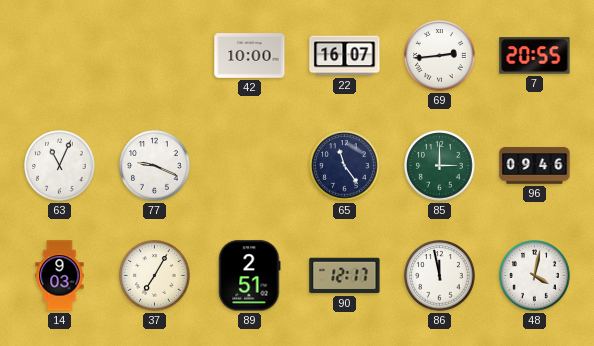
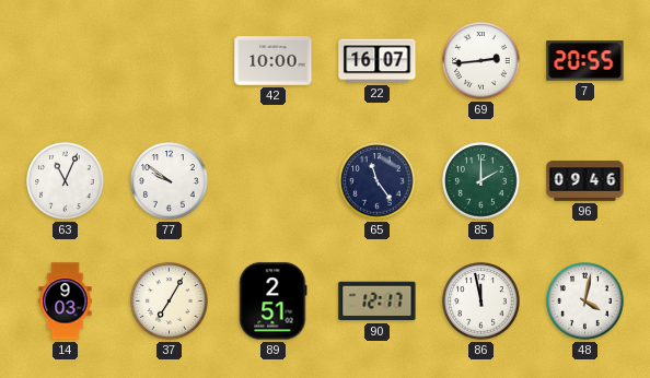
77: 9:19 -> 9:51 (170, 181)
85: 3:00 -> 2:00 (481, 181)
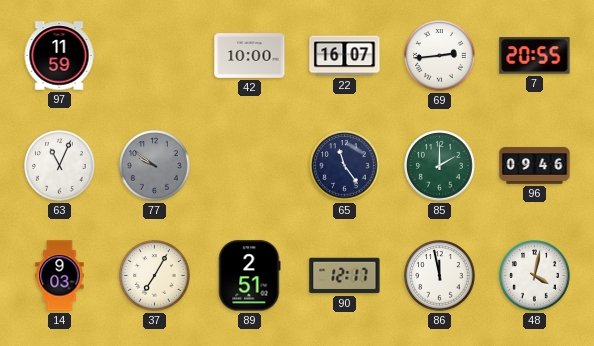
97: none -> 11:59 (59, 56)
77 dial: white -> grey (155, 166)
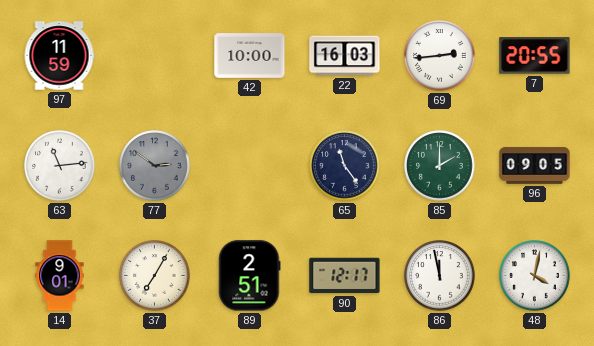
22: 16:07 -> 16:03 (345, 56)
63: 11:04 -> 11:14 (60, 166)
77: 9:51 -> 2:51 (155, 166)
96: 09:46 -> 09:05 (535, 166)
14: 9:03 -> 9:01 (60, 276)
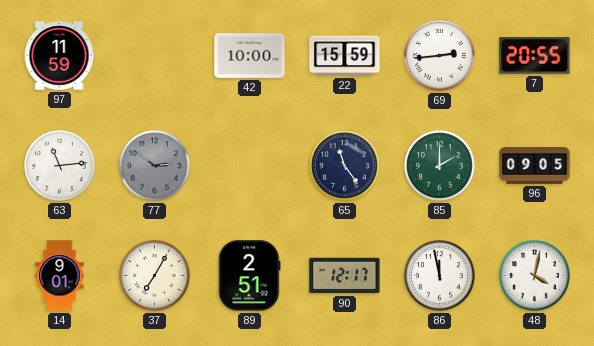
22: 16:03 -> 15:59 (345, 56)
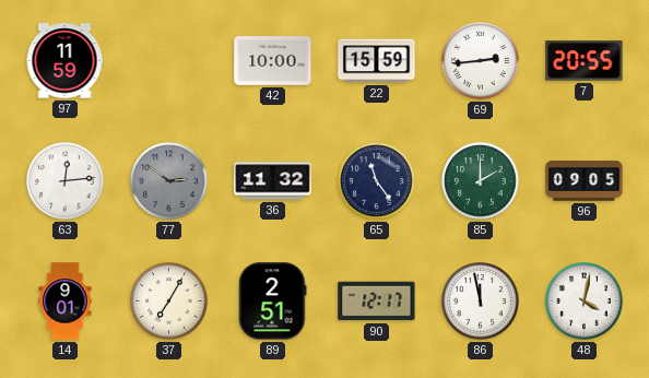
63: 11:14 -> 12:14 (66, 181)
36: none -> 11:32 (273, 181)
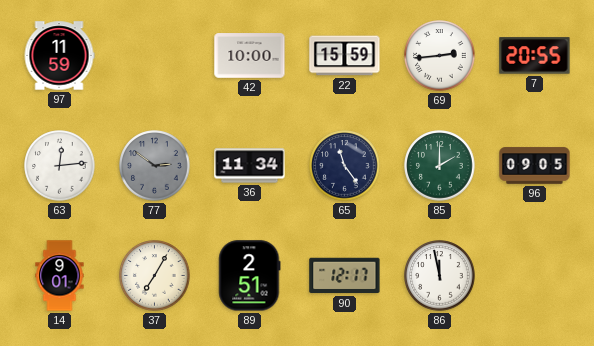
36: 11:32 -> 11:34 (250, 166)
48: 4:02 -> none (585, 302)
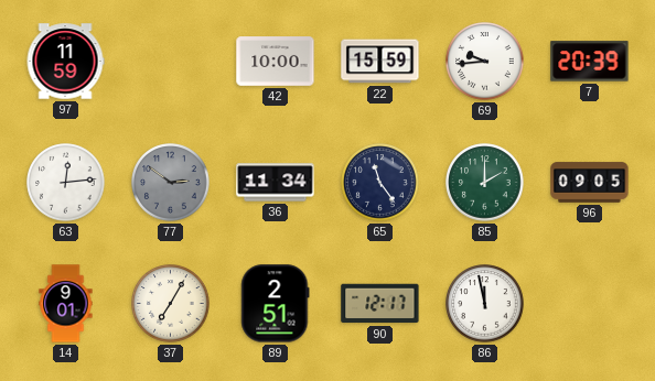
69: 2:44 -> 9:44 (485, 62)
7: 20:55 -> 20:39 (590, 62)
